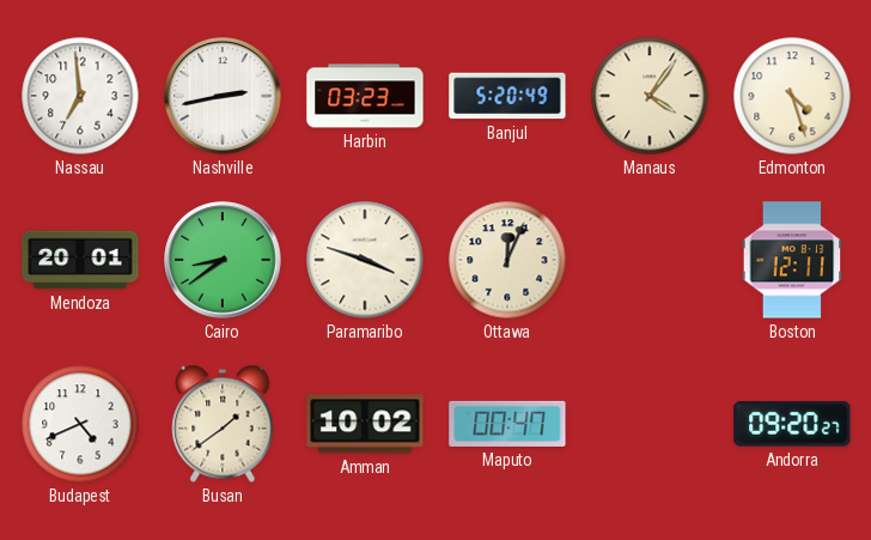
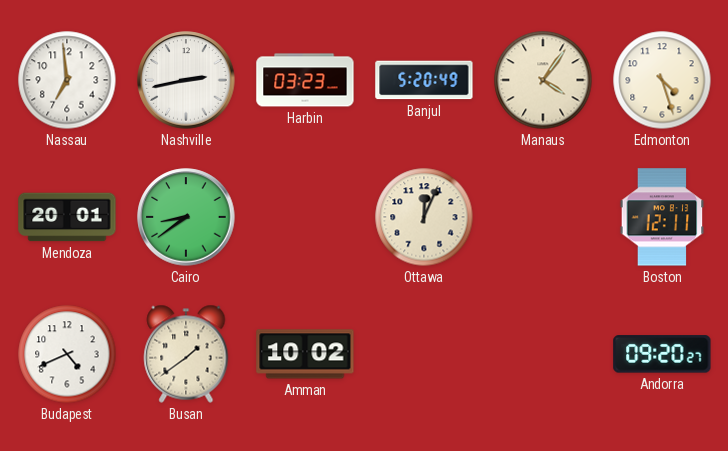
Paramaribo: 3:48 -> none (365, 260)
Maputo: 00:47 -> none (507, 424)
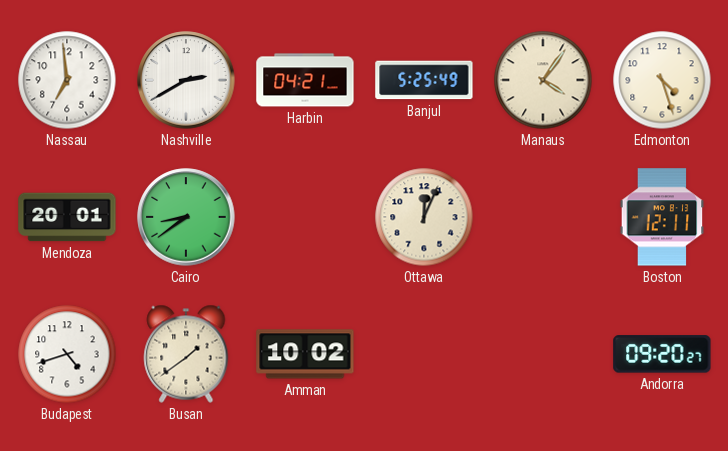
Nashville: 2:43 -> 2:40 (186, 80)
Harbin: 03:23 -> 04:21 (305, 80)
Banjul: 5:20 -> 5:25 (424, 80)
Budapest: 4:41 -> 4:42 (67, 354)
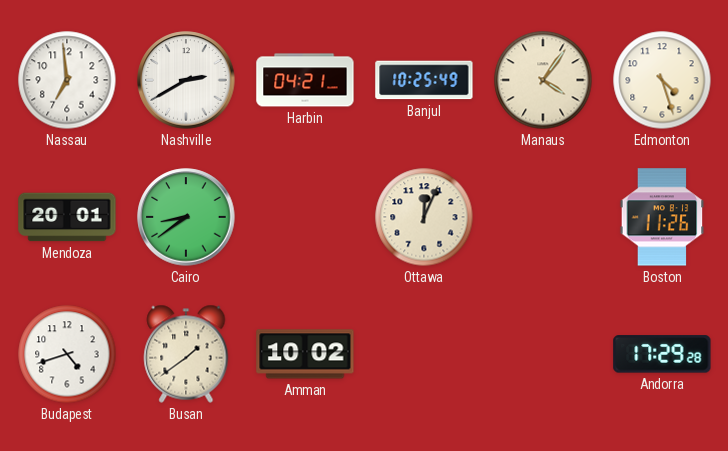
Banjul: 5:25 -> 10:25 (424, 80)
Boston: 12:11 -> 11:26 (662, 217)
Andorra: 09:20 -> 17:29 (662, 354)
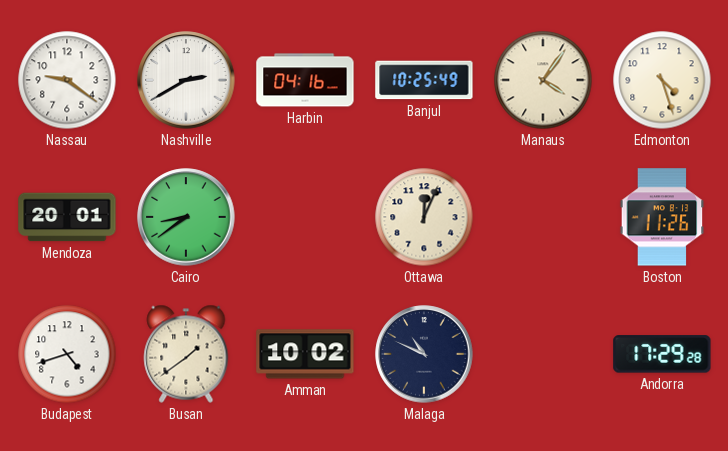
Nassau: 6:59 -> 9:21 (67, 80)
Harbin: 04:21 -> 04:16 (305, 80)
Malaga: none -> 10:49 (424, 354)
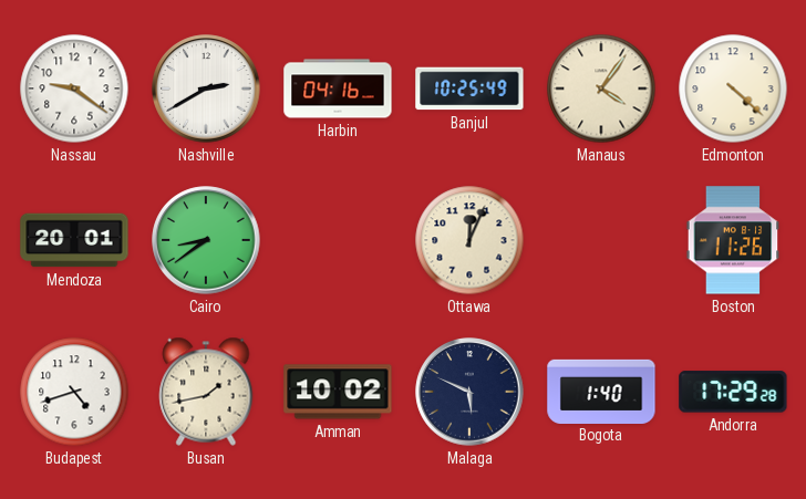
Edmonton: 4:27 -> 4:22 (733, 89)
Busan: 1:39 -> 1:43 (206, 392)
Malaga: 10:49 -> 5:49 (469, 392)
Bogota: none -> 1:40 (601, 391)
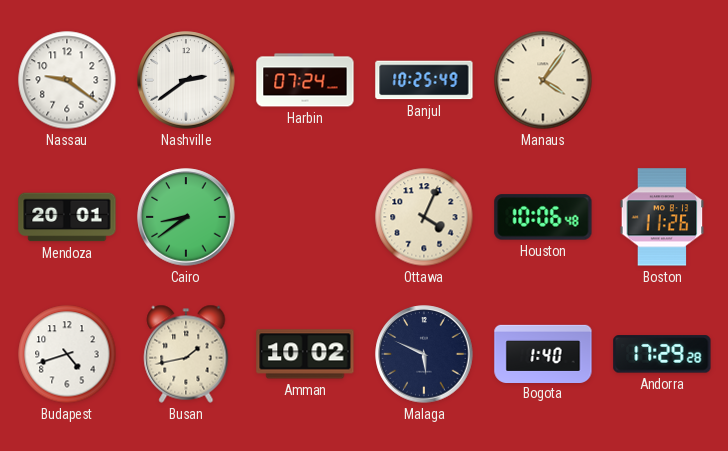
Nashville: 2:40 -> 2:39 (186, 80)
Harbin: 04:16 -> 07:24 (305, 80)
Edmonton: 4:22 -> none (733, 89)
Ottawa: 12:04 -> 4:04 (424, 217)
Houston: none -> 10:06 (543, 217)
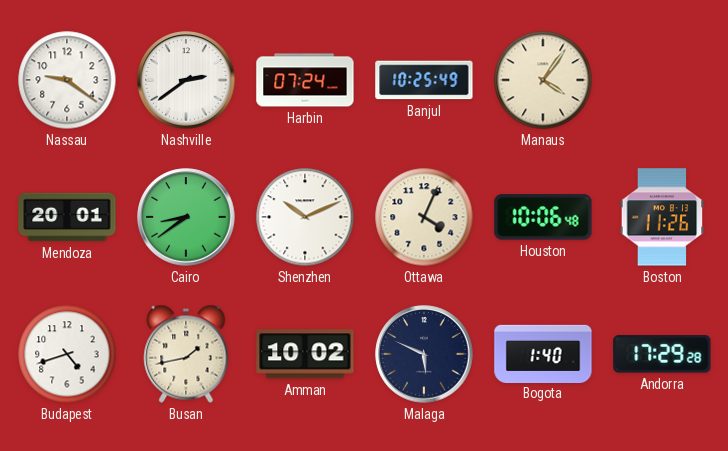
Shenzhen: none -> 10:11 (305, 217)
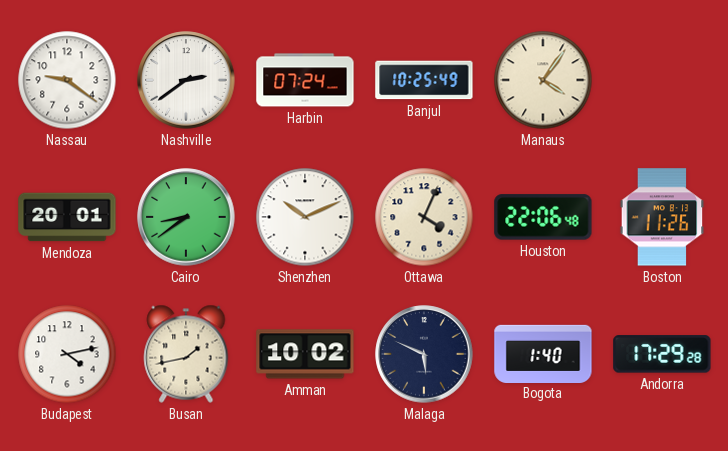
Houston: 10:06 -> 22:06 (543, 217)
Budapest: 4:42 -> 4:13 (67, 354)
